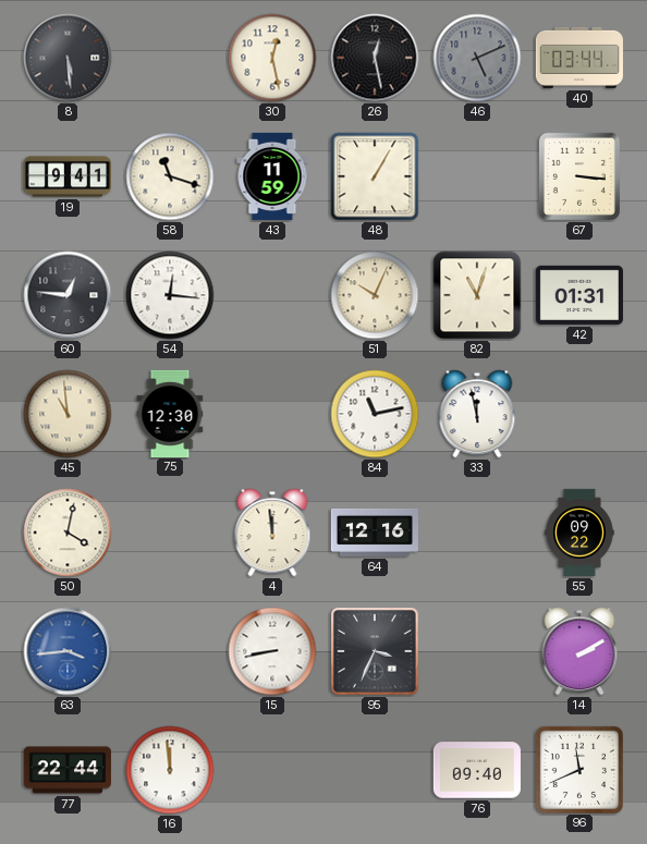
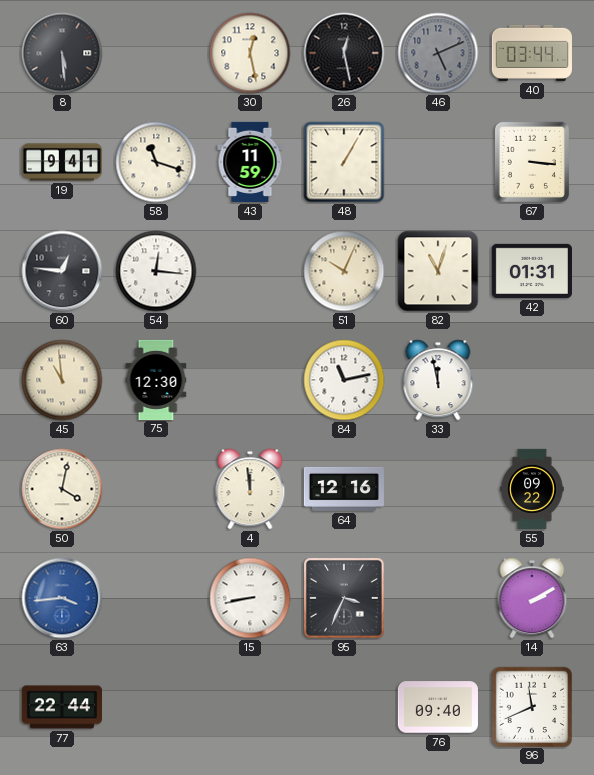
16: 11:59 -> none (170, 770)
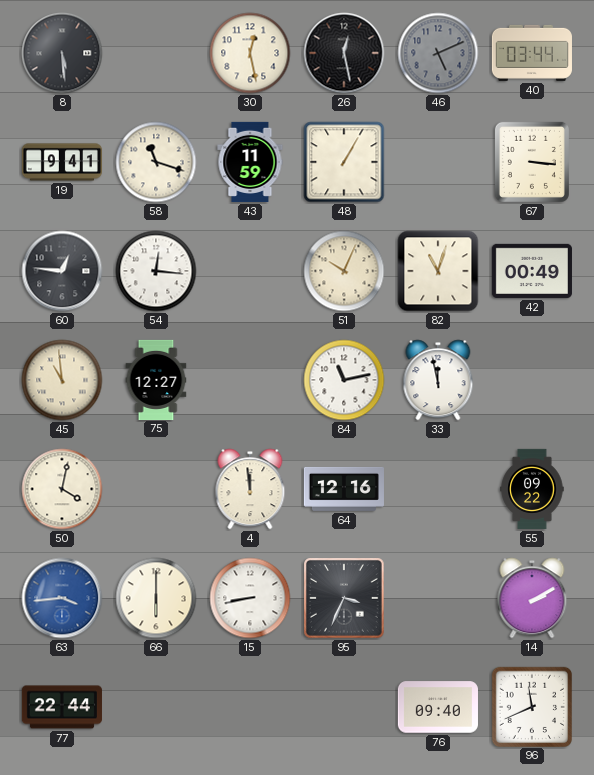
42: 01:31 -> 00:49 (532, 271)
75: 12:30 -> 12:27 (156, 379)
66: none -> 6:00 (156, 598)
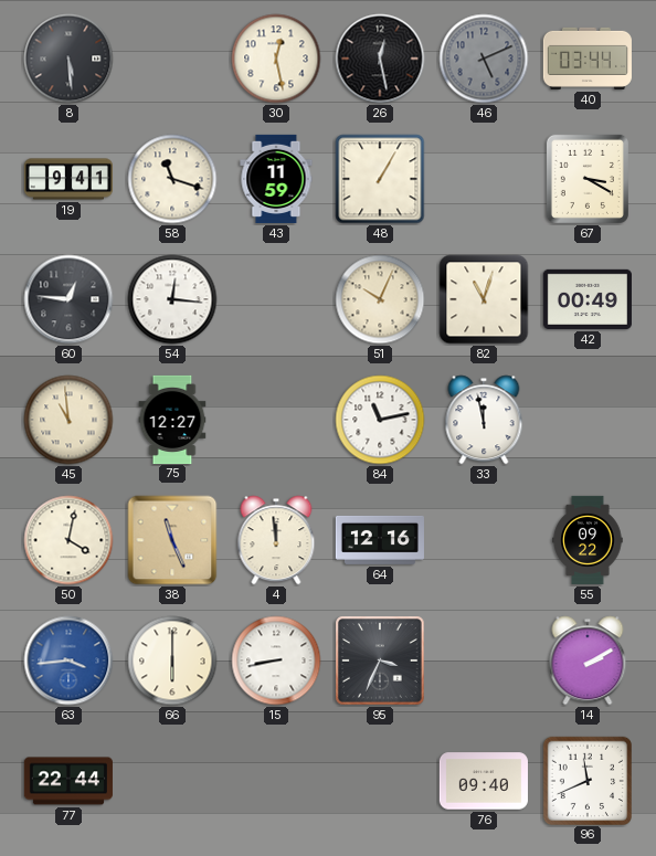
67: 3:16 -> 3:20 (588, 179)
38: none -> 11:26 (172, 540)
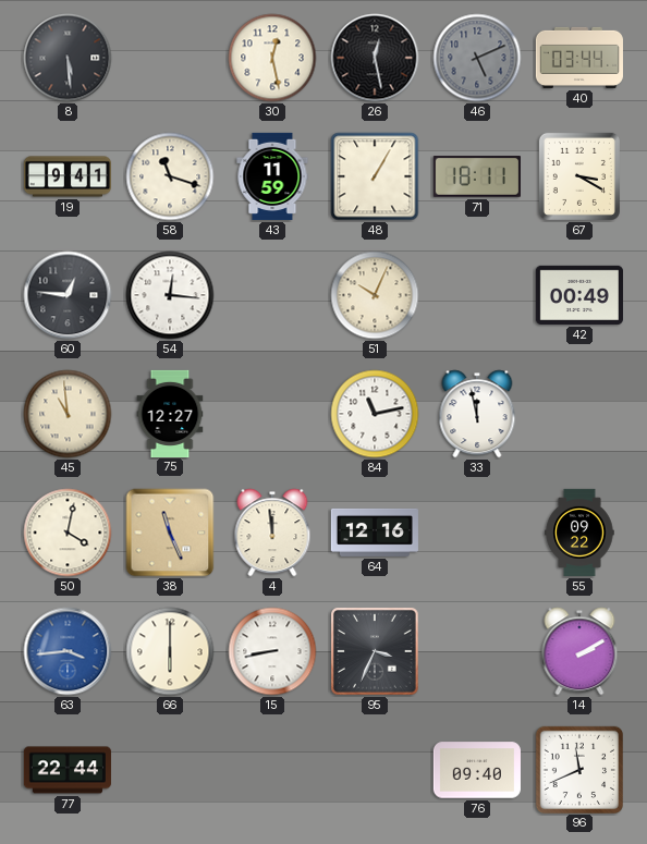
71: none -> 18:11 (477, 176)
82: 11:03 -> none (484, 299)
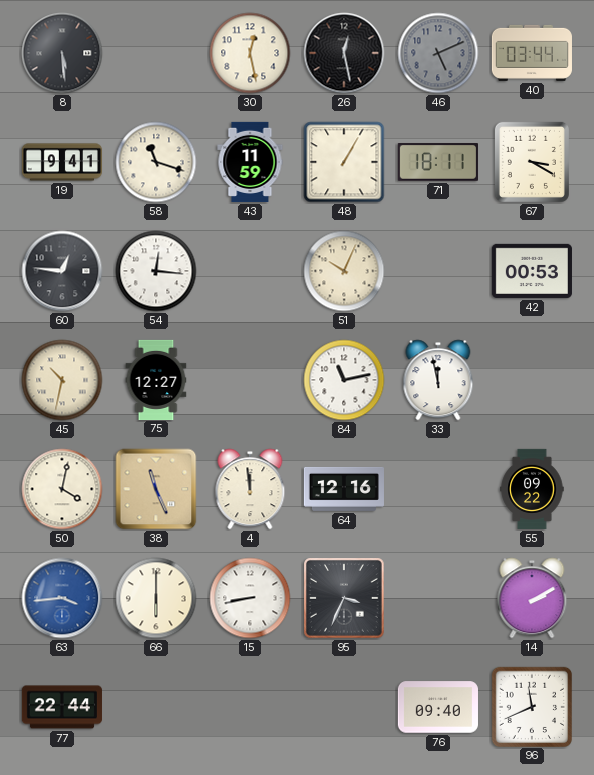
42: 00:49 -> 00:53 (532, 271)
45: 10:59 -> 10:32 (62, 380)
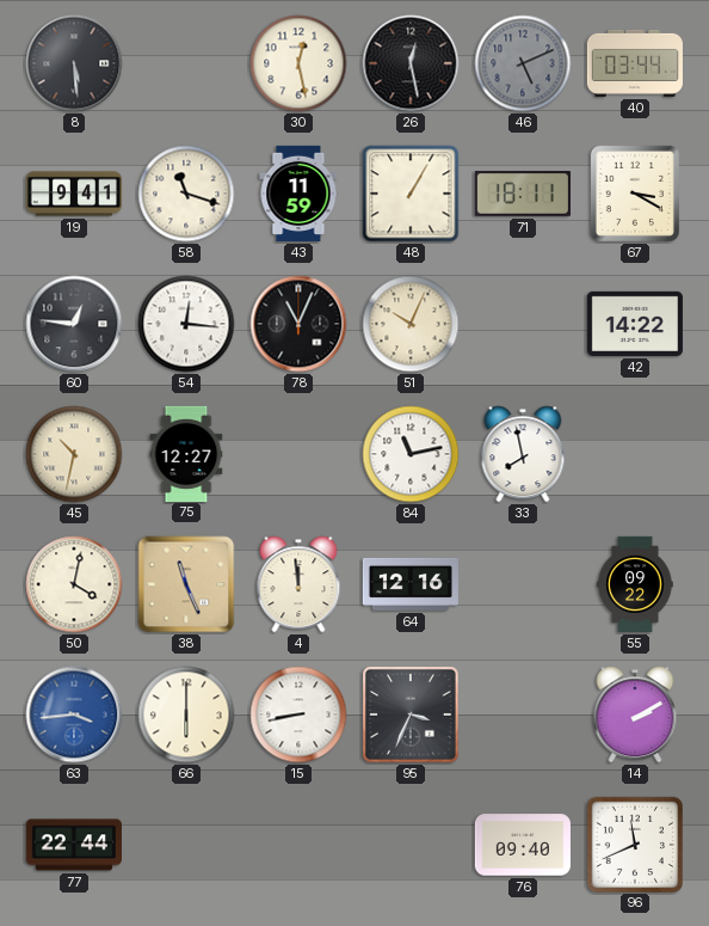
78: none -> 11:04 (298, 324)
42: 00:53 -> 14:22 (635, 324)
33: 11:58 -> 7:58 (523, 454)
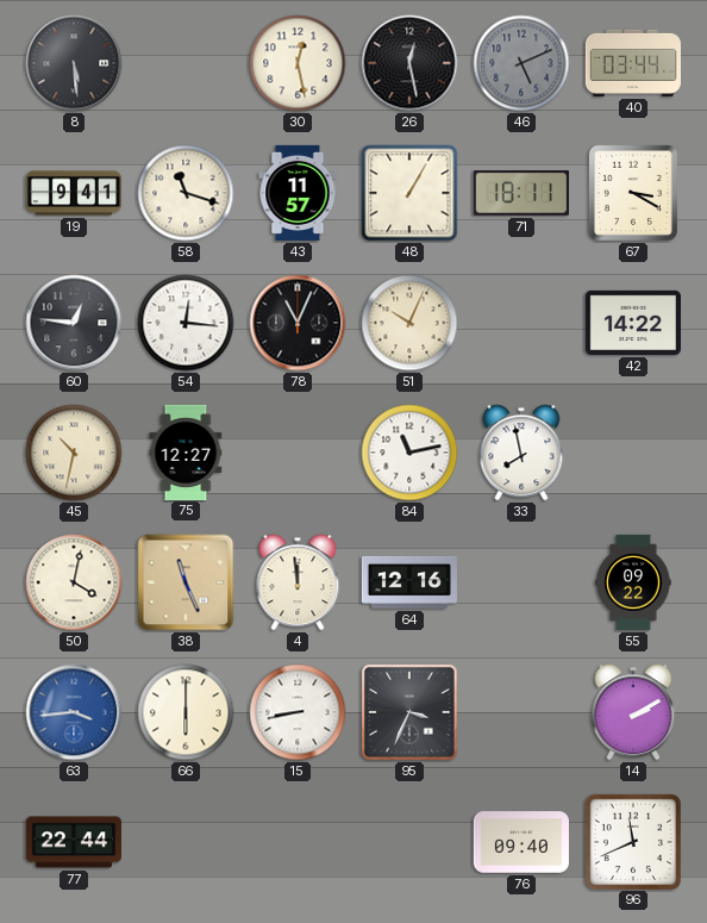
43: 11:59 -> 11:57 (298, 193)
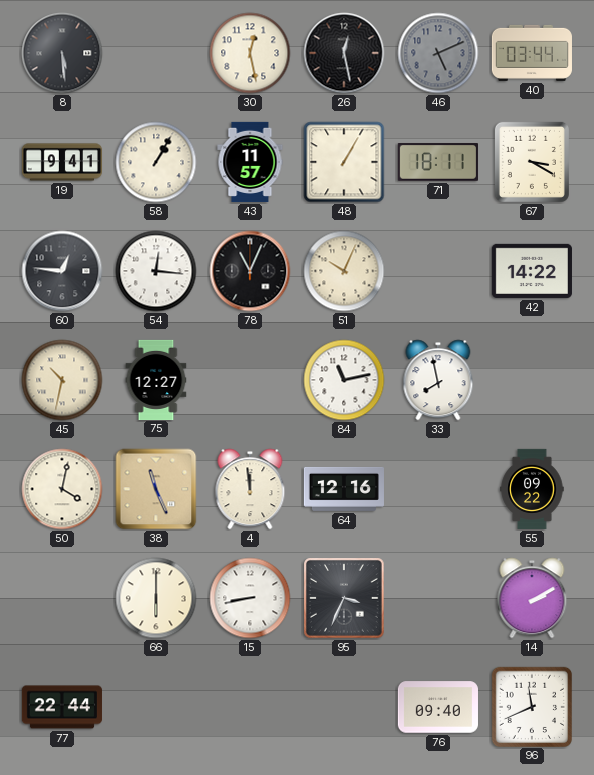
58: 11:18 -> 1:05 (156, 162)
63: 3:44 -> none (74, 712)
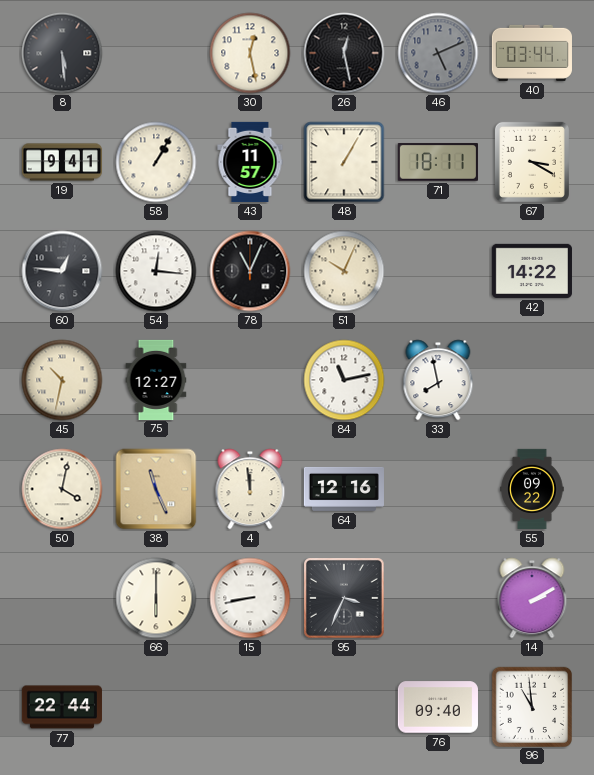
96: 11:41 -> 10:59 (531, 706)
